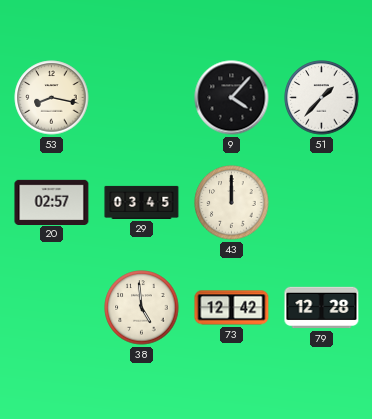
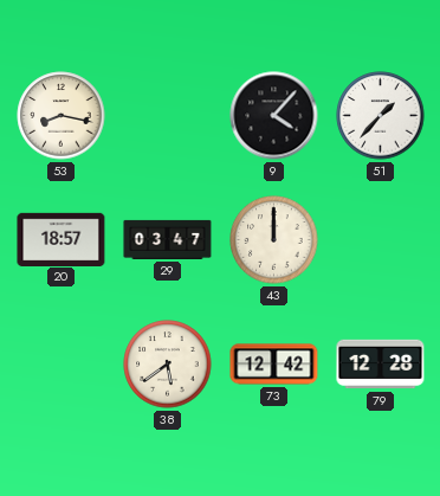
20: 02:57 -> 18:57 (62, 239)
29: 03:45 -> 03:47 (168, 239)
38: 4:59 -> 5:39 (168, 365)
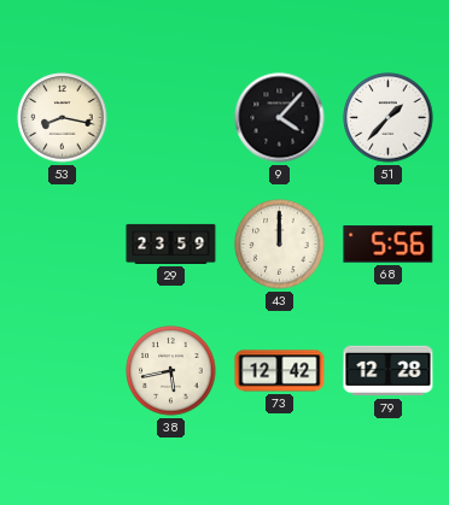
20: 18:57 -> none (62, 239)
29: 03:47 -> 23:59 (171, 243)
68: none -> 5:56 (389, 245)
38: 5:39 -> 5:43 (171, 371)
